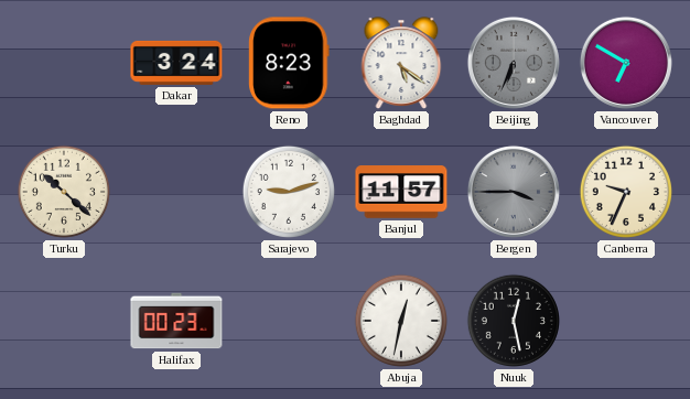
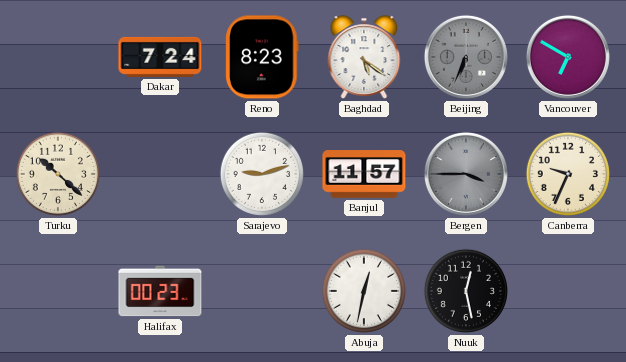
Dakar: 3:24 -> 7:24 (160, 57)
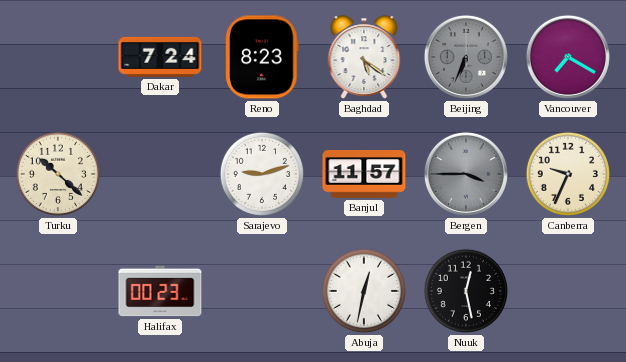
Vancouver: 6:50 -> 7:20 (568, 57)
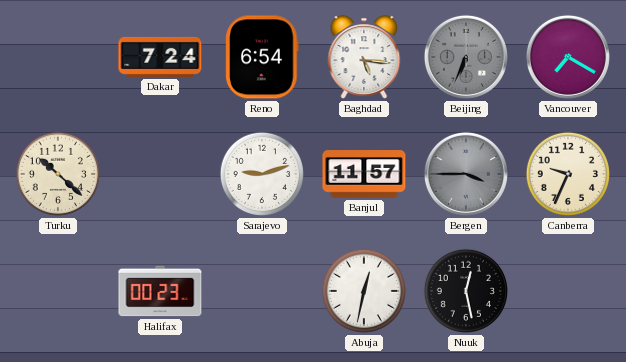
Reno: 8:23 -> 6:54 (262, 57)
Baghdad: 5:21 -> 5:16 (364, 57)
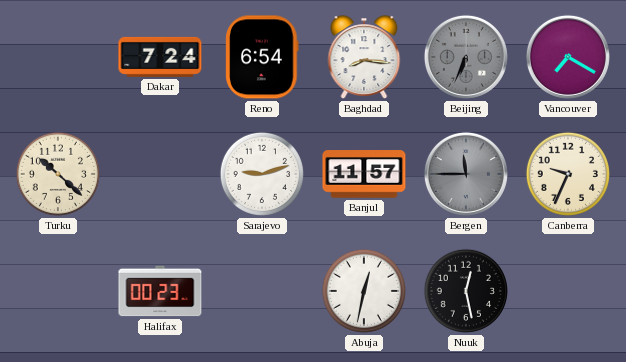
Baghdad: 5:16 -> 8:16 (364, 57)
Bergen: 3:45 -> 11:45 (466, 174)
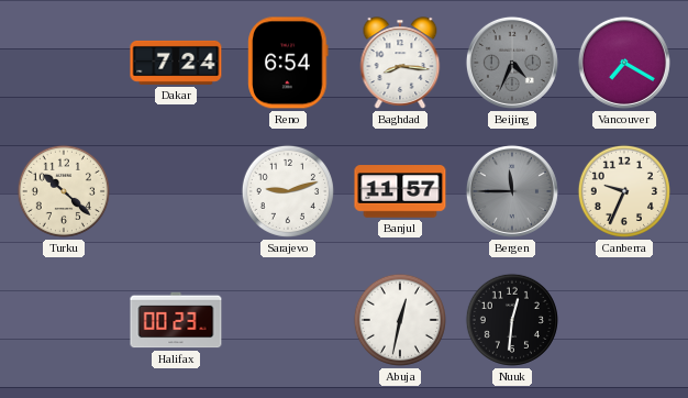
Beijing: 6:34 -> 4:34 (512, 63)
Nuuk: 12:28 -> 12:31 (512, 320)
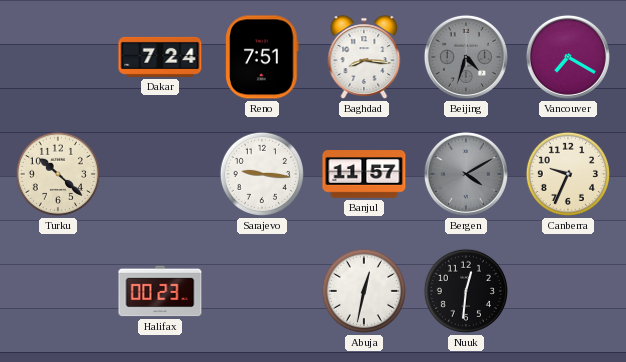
Reno: 6:54 -> 7:51 (262, 57)
Beijing: 4:34 -> 4:33 (466, 57)
Sarajevo: 9:12 -> 9:16 (262, 174)
Bergen: 11:45 -> 4:10 (466, 174)
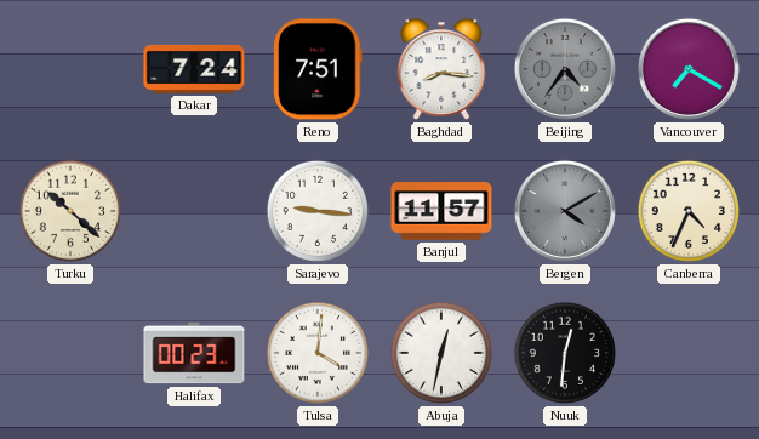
Beijing: 4:33 -> 4:36 (565, 69)
Canberra: 9:34 -> 4:34 (689, 211)
Tulsa: none -> 4:01 (318, 353)
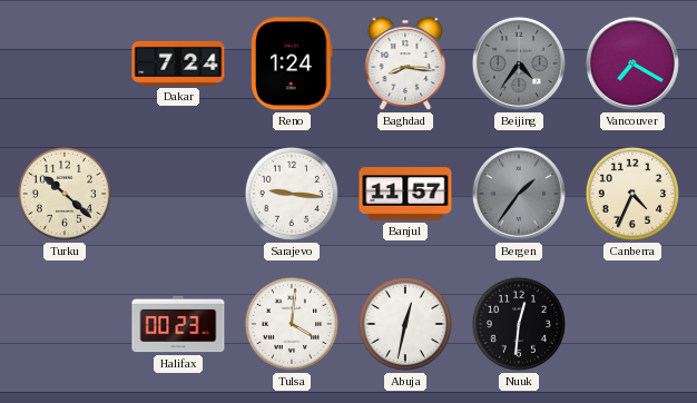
Reno: 7:51 -> 1:24 (292, 63)
Bergen: 4:10 -> 1:36 (519, 194)
